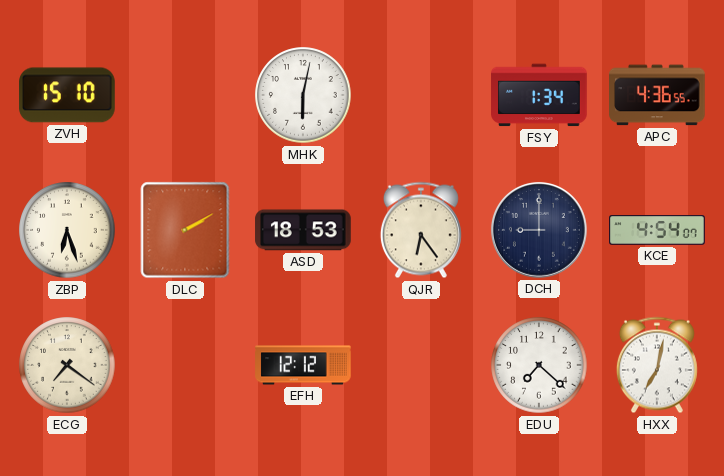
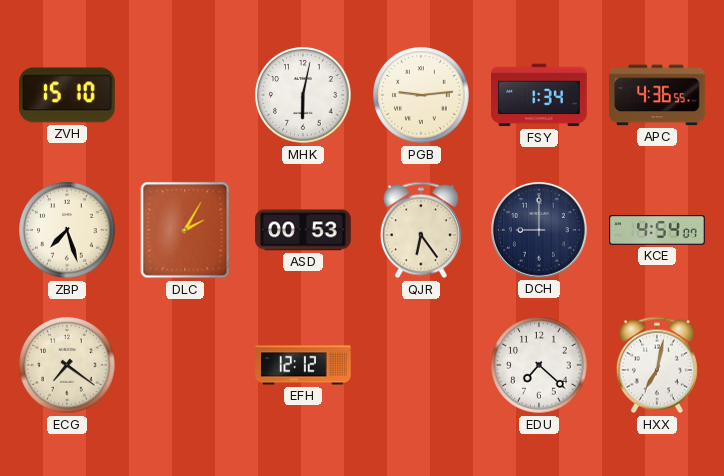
PGB: none -> 9:14 (421, 95)
ZBP: 6:27 -> 7:27 (67, 230)
DLC: 2:10 -> 2:05 (185, 230)
ASD: 18:53 -> 00:53 (303, 230)
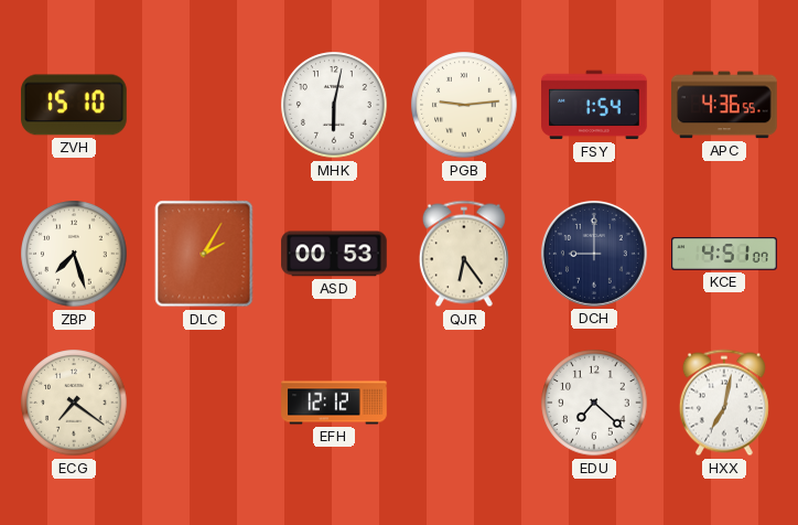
FSY: 1:34 -> 1:54 (594, 105)
KCE: 4:54 -> 4:51 (724, 254)
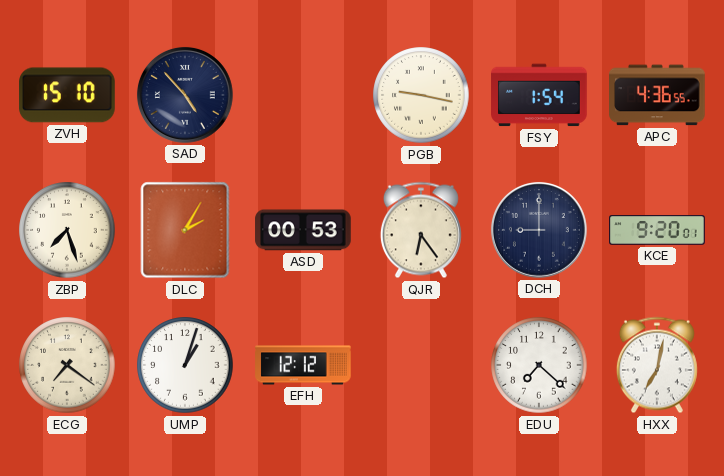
SAD: none -> 4:53 (185, 95)
MHK: 6:02 -> none (334, 105)
PGB: 9:14 -> 9:17 (421, 95)
KCE: 4:51 -> 9:20 (657, 230)
UMP: none -> 1:03 (185, 365)
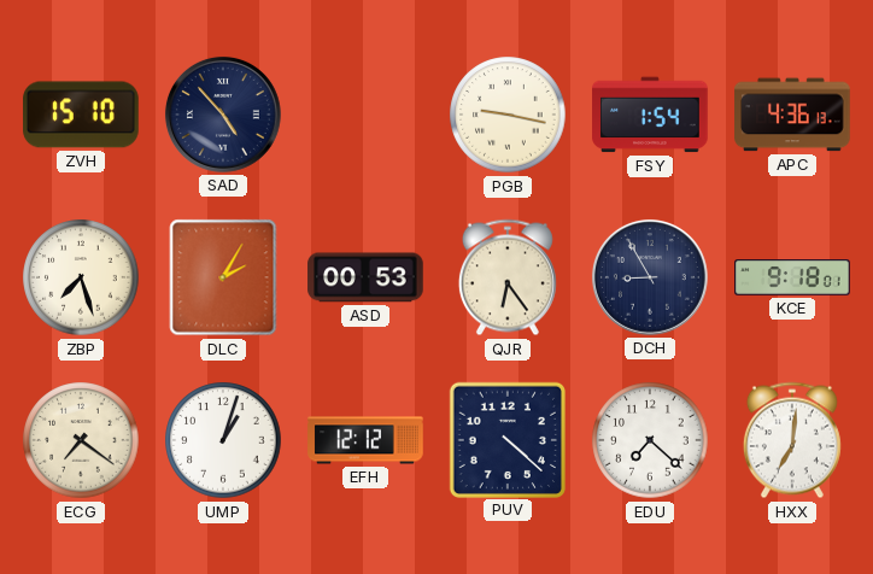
APC: 4:36:55 -> 4:36:13 (792, 115)
DCH: 9:00 -> 8:55 (650, 277)
KCE: 9:20 -> 9:18 (792, 277)
PUV: none -> 4:22 (506, 439)
HXX: 7:02 -> 7:01 (792, 440)
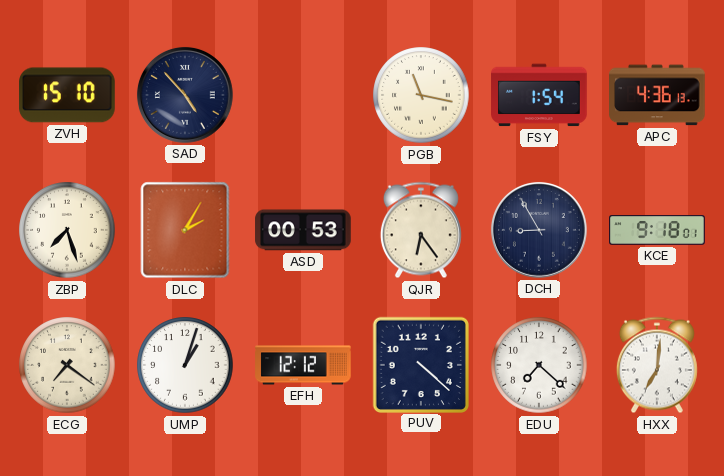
PGB: 9:17 -> 11:17 (421, 95)
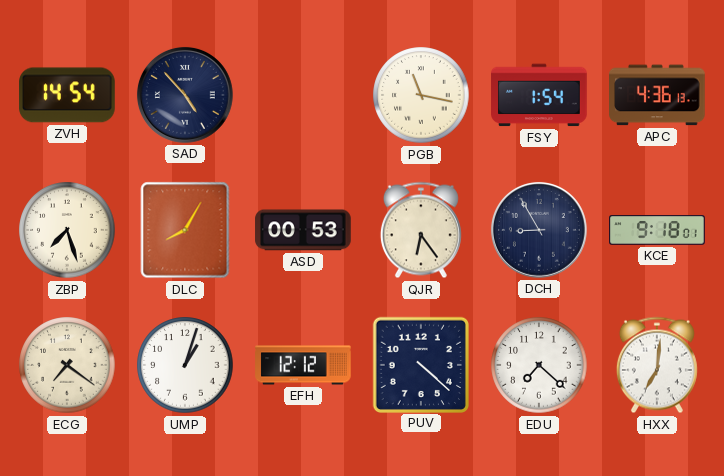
ZVH: 15:10 -> 14:54 (67, 95)
DLC: 2:05 -> 8:05 (185, 230)
